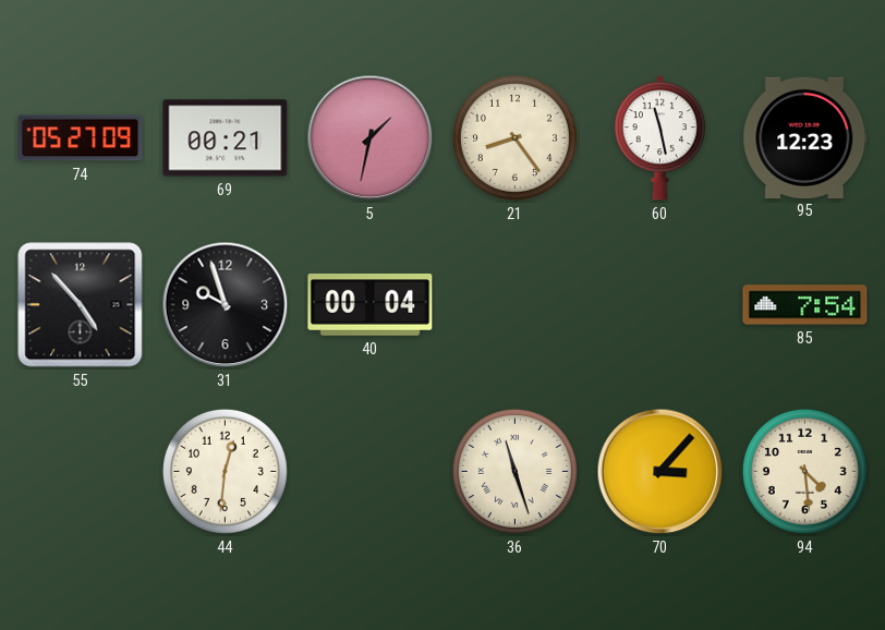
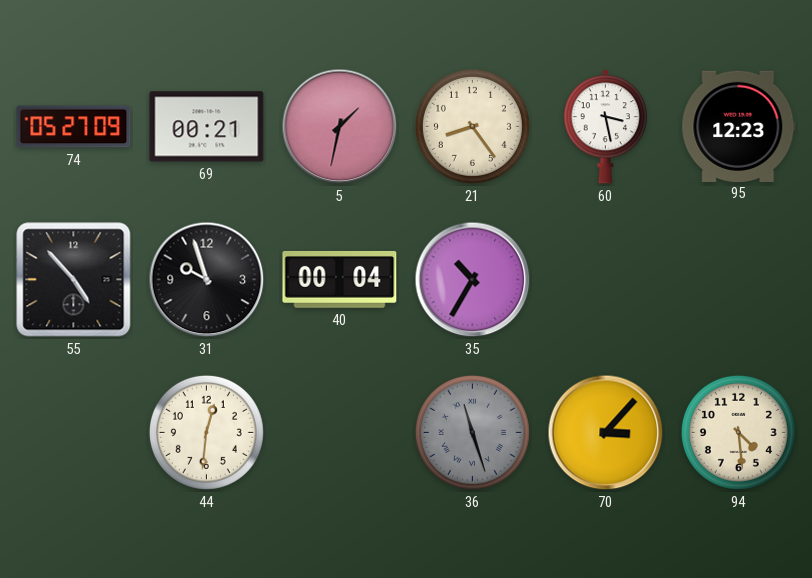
60: 11:28 -> 3:28 (605, 127)
35: none -> 10:35 (473, 280)
85: 7:54 -> none (805, 305)
36 dial: cream -> grey (472, 432)
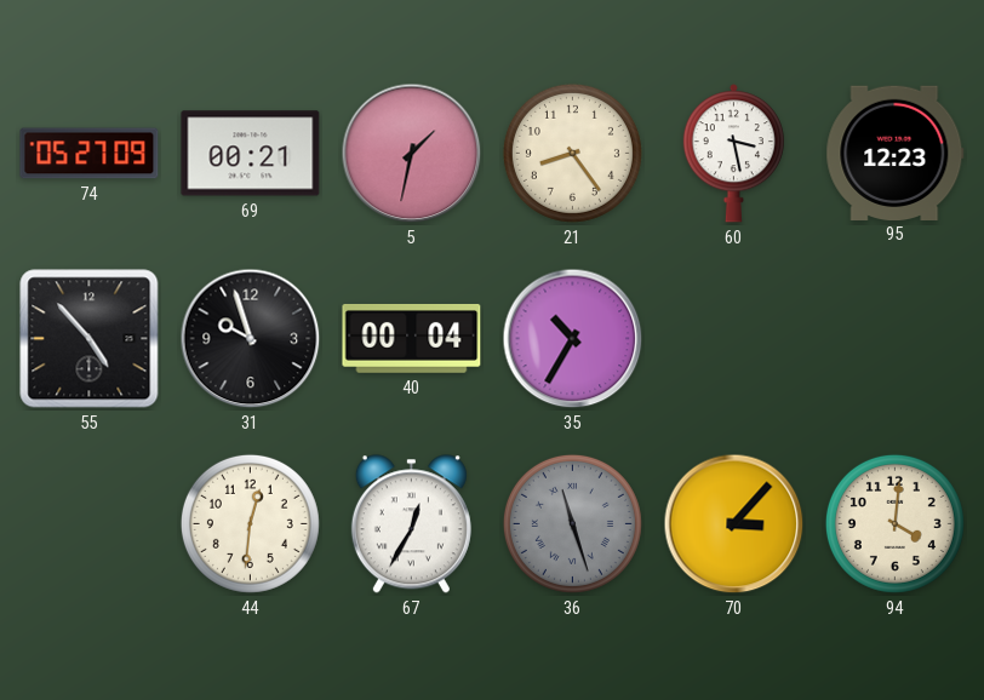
67: none -> 12:35 (411, 524)
94: 4:29 -> 4:01 (894, 523)
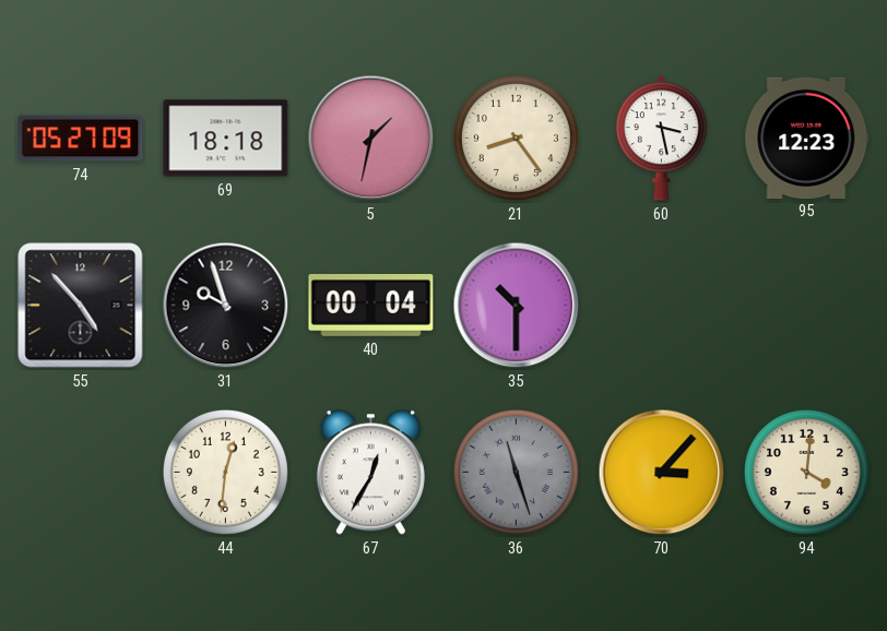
69: 00:21 -> 18:18 (226, 139)
35: 10:35 -> 10:30 (517, 306)
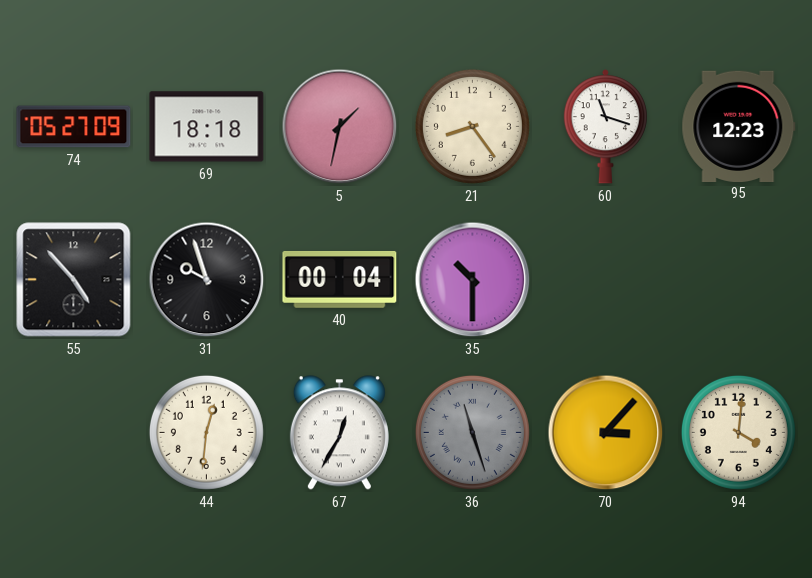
60: 3:28 -> 11:18 (605, 127)
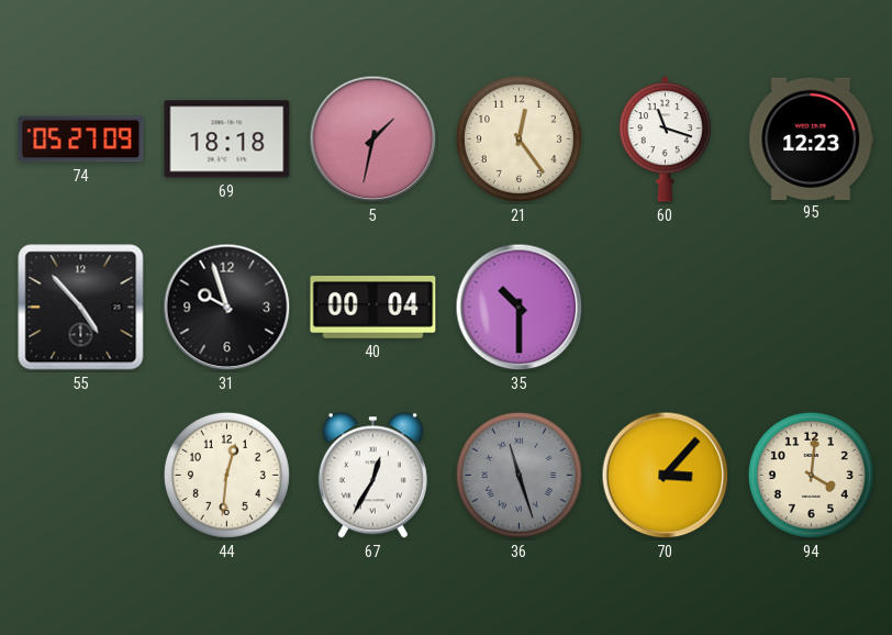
21: 8:24 -> 12:24 (519, 138)
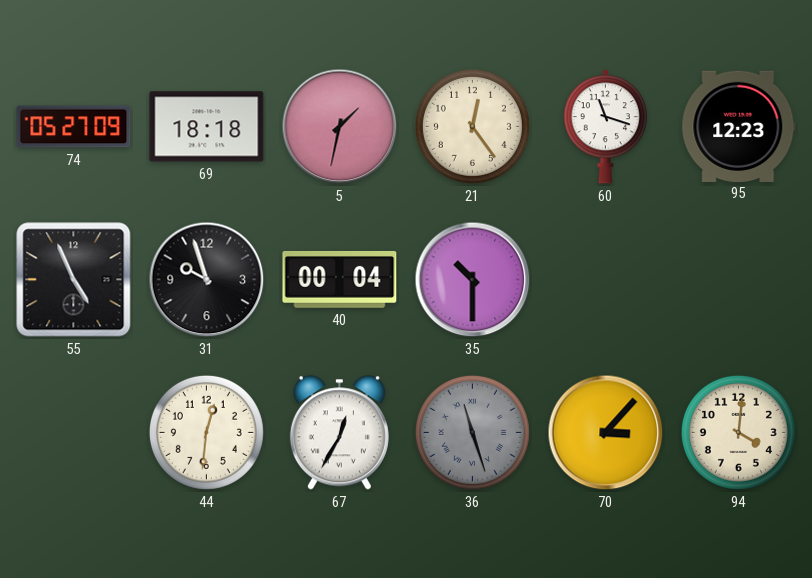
55: 4:53 -> 4:56 (74, 280)
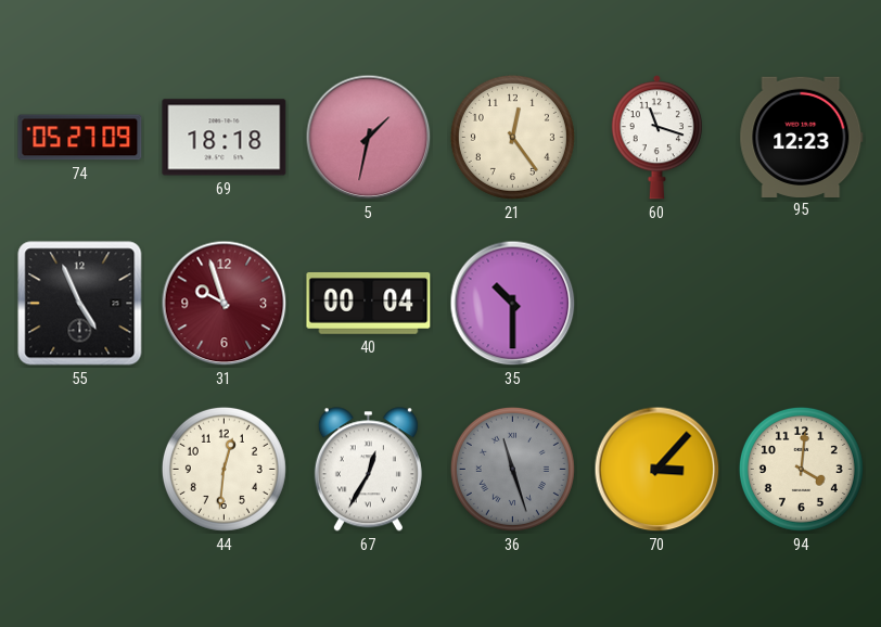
31 dial: black -> burgundy (225, 304)
